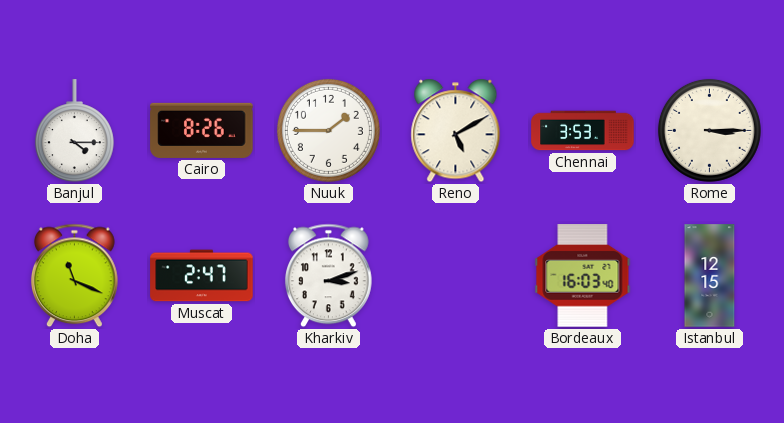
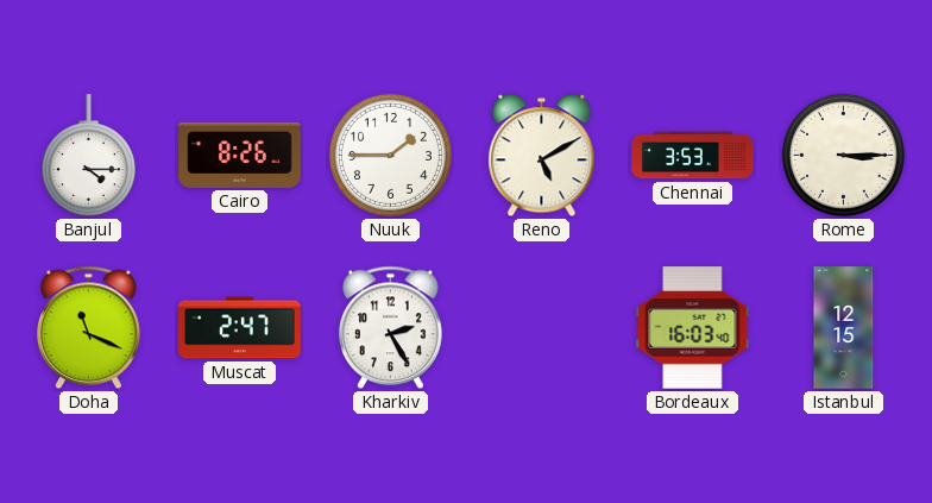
Kharkiv: 3:12 -> 2:25 (391, 328)
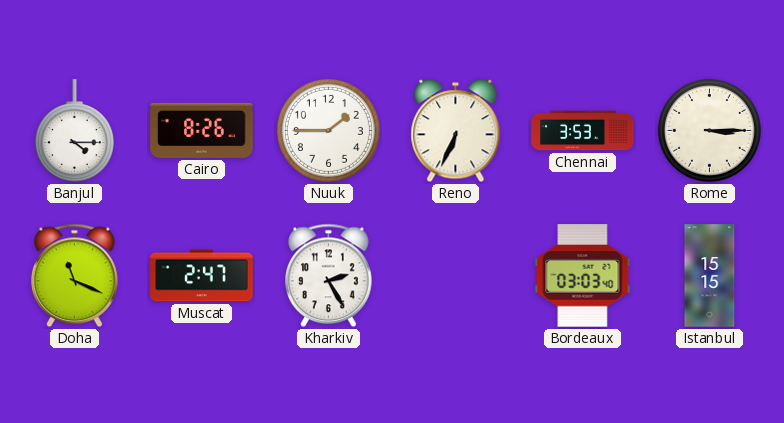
Reno: 5:10 -> 6:34 (456, 131)
Bordeaux: 16:03 -> 03:03 (583, 276)
Istanbul: 12:15 -> 15:15 (710, 276)
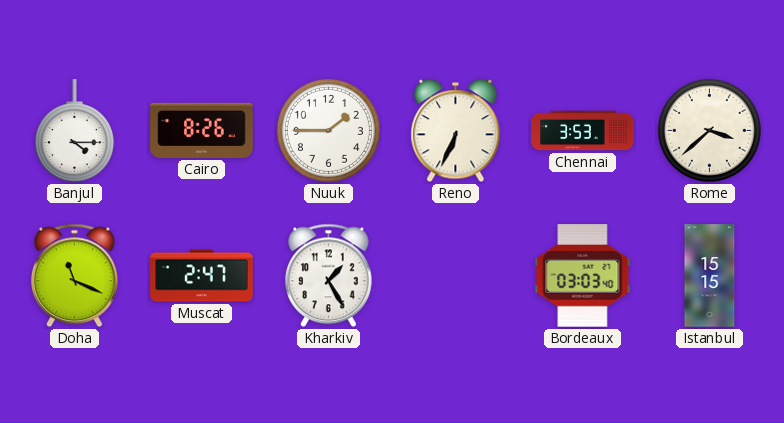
Rome: 3:15 -> 3:38 (709, 130)
Kharkiv: 2:25 -> 1:25 (329, 276)
